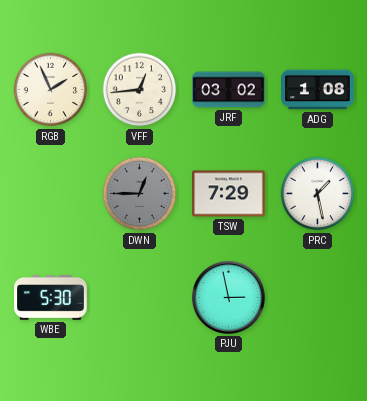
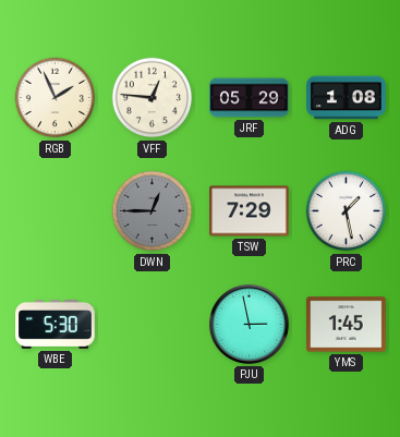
VFF: 12:44 -> 12:46 (153, 98)
JRF: 03:02 -> 05:29 (250, 98)
YMS: none -> 1:45 (347, 325)
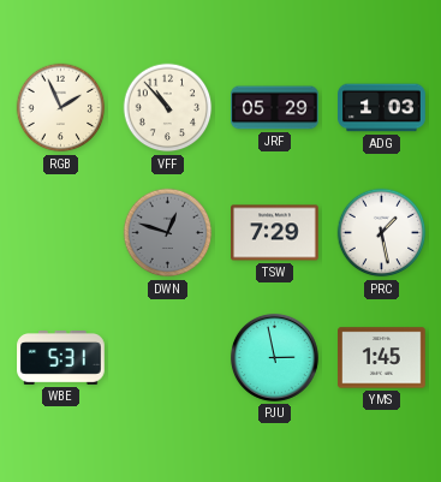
VFF: 12:46 -> 10:53 (168, 108)
ADG: 1:08 -> 1:03 (382, 108)
DWN: 12:45 -> 12:48 (168, 233)
WBE: 5:30 -> 5:31 (61, 358)
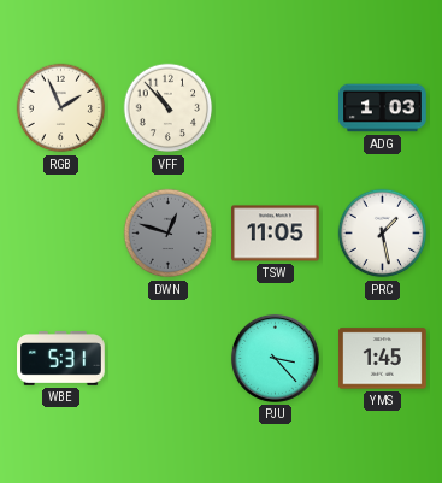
JRF: 05:29 -> none (275, 108)
TSW: 7:29 -> 11:05 (276, 234)
PJU: 2:58 -> 3:23 (275, 358)
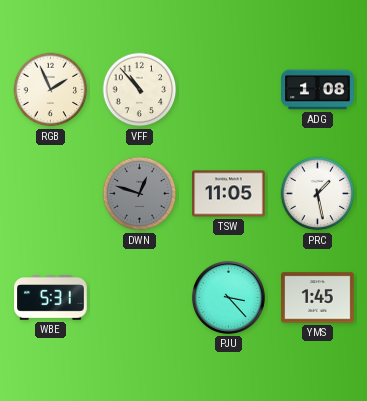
ADG: 1:03 -> 1:08 (318, 90)
